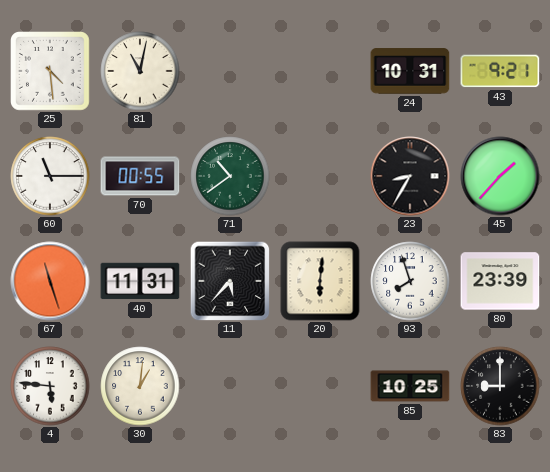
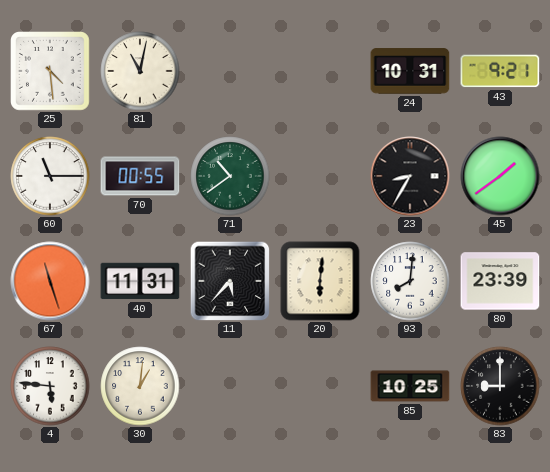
45: 1:37 -> 1:39 (500, 176)
93: 7:57 -> 8:01 (410, 281)
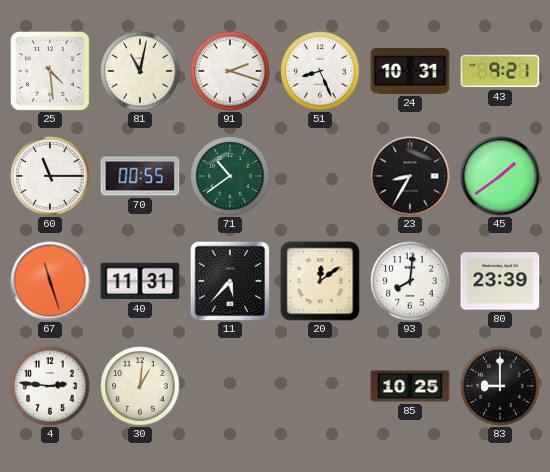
91: none -> 2:18 (230, 71)
51: none -> 8:26 (320, 71)
20: 6:01 -> 12:09 (320, 281)
4: 5:46 -> 2:46 (50, 386)
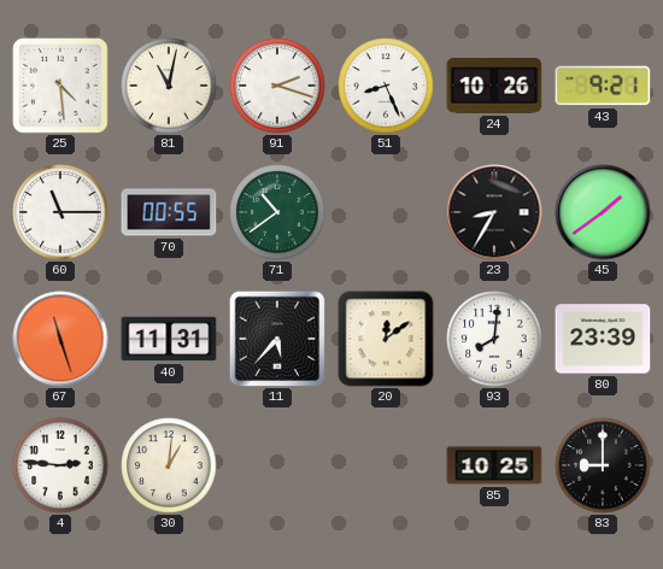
24: 10:31 -> 10:26 (494, 86)
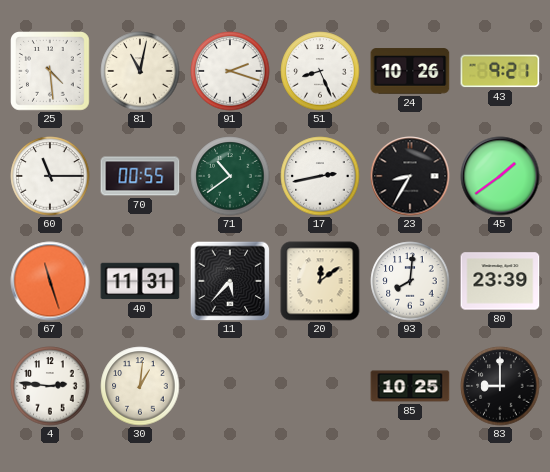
17: none -> 2:43 (320, 176)
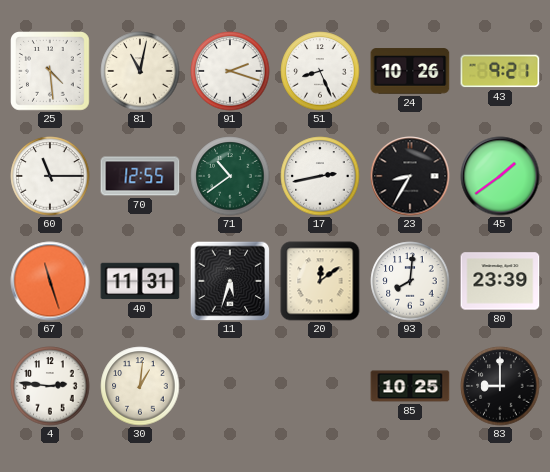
70: 00:55 -> 12:55 (140, 176)
11: 5:37 -> 5:33 (230, 281)
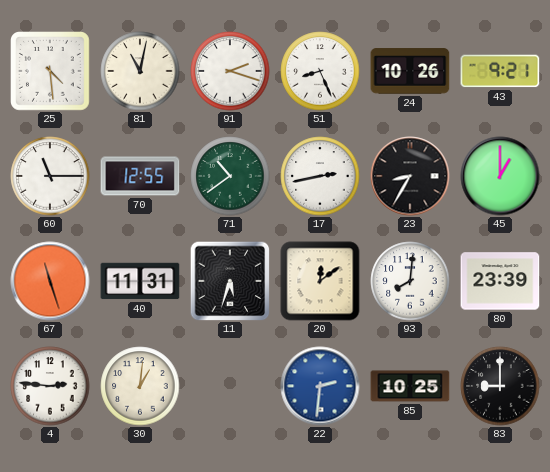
45: 1:39 -> 1:00 (500, 176)
22: none -> 2:31 (320, 386)
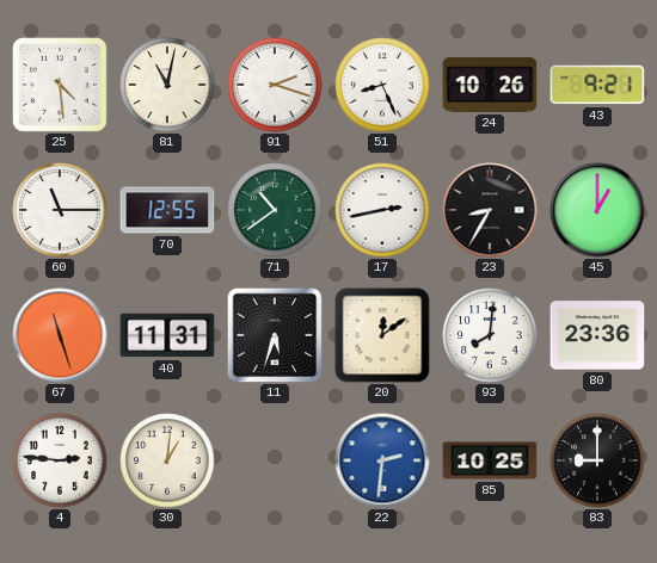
80: 23:39 -> 23:36 (597, 335)
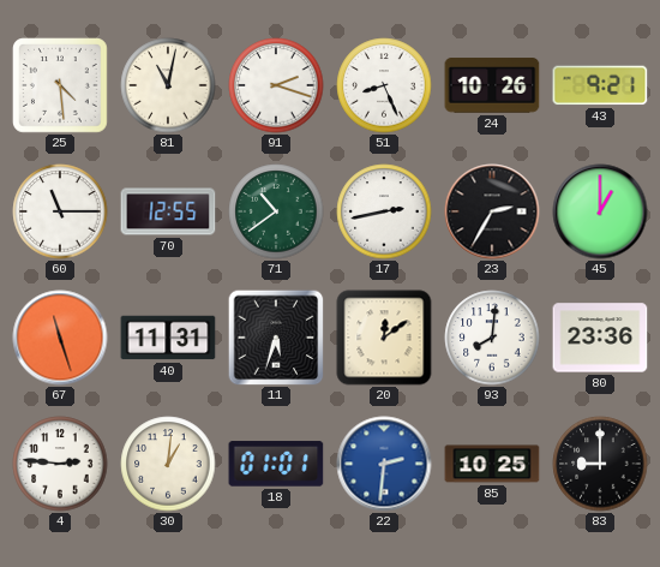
23: 8:35 -> 2:35 (492, 211)
18: none -> 01:01 (276, 464)
